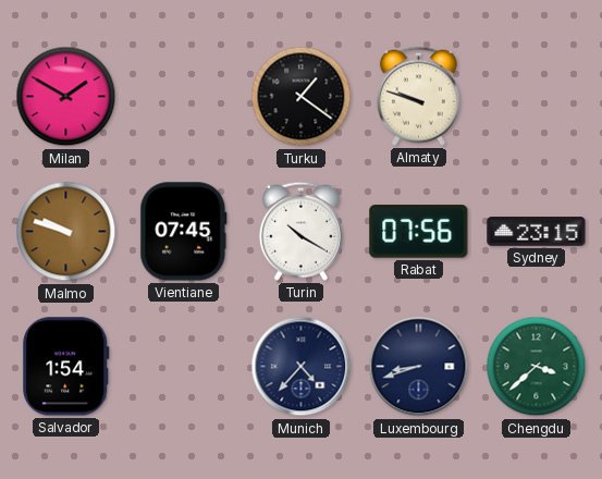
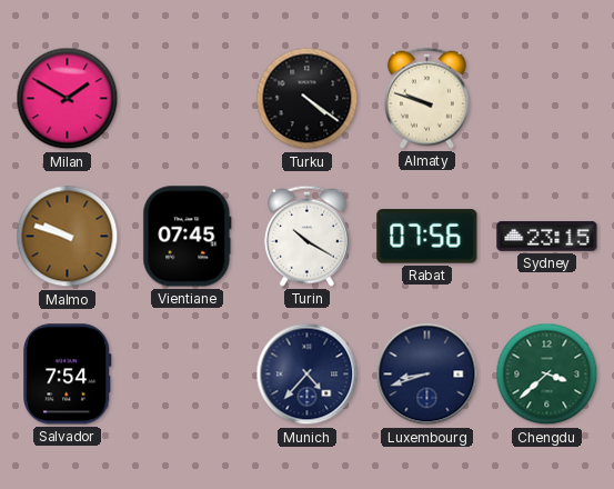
Turku: 1:21 -> 4:21 (308, 99)
Salvador: 1:54 -> 7:54 (68, 375)
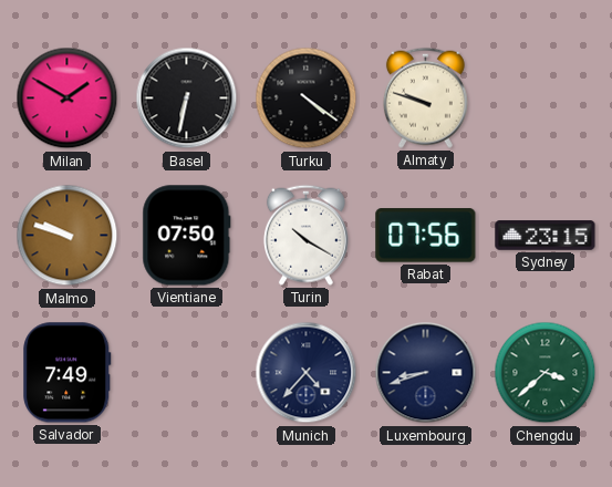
Basel: none -> 6:32 (187, 99)
Vientiane: 07:45 -> 07:50 (187, 236)
Salvador: 7:54 -> 7:49 (68, 373)
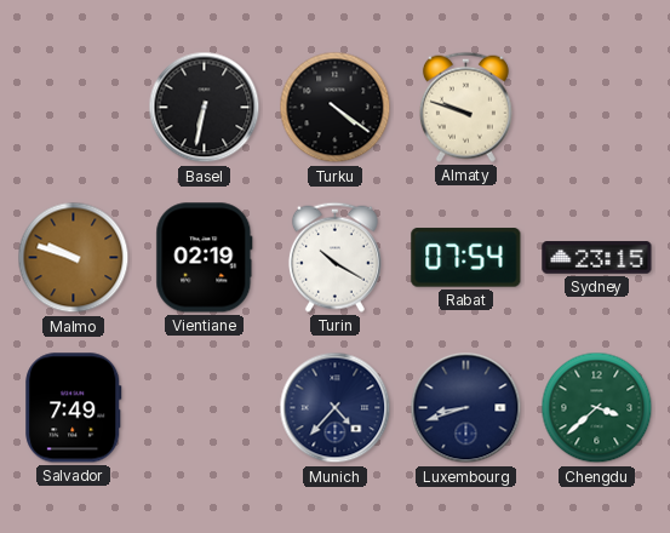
Milan: 1:50 -> none (68, 99)
Vientiane: 07:50 -> 02:19 (205, 258)
Rabat: 07:56 -> 07:54 (466, 258)
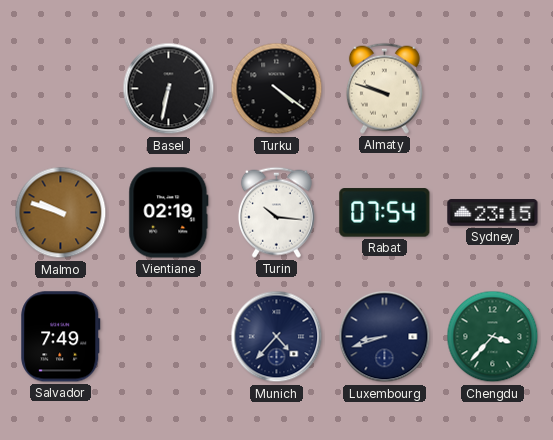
Turin: 10:20 -> 10:16 (276, 212)
Chengdu: 3:38 -> 3:37 (493, 337)
